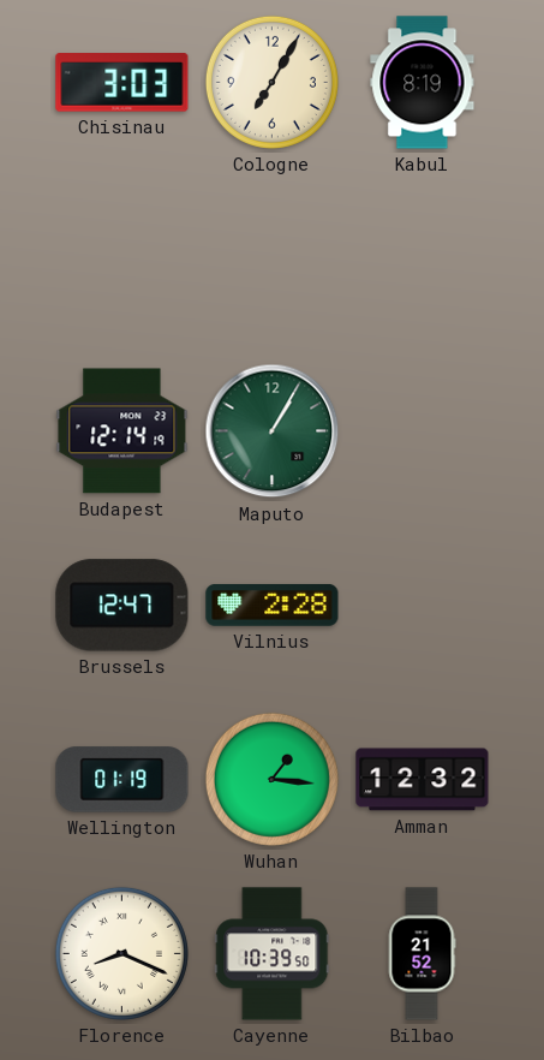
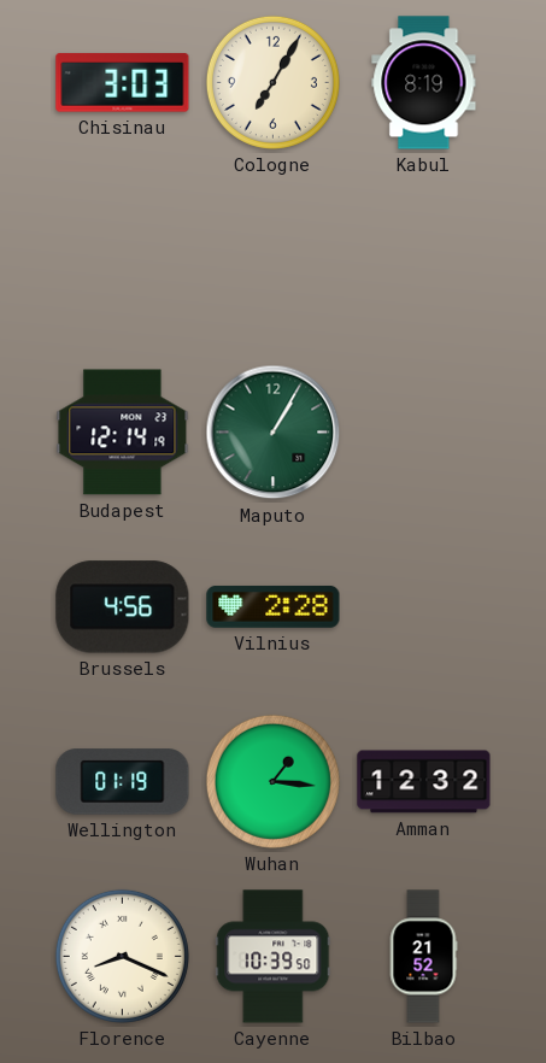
Brussels: 12:47 -> 4:56 (123, 607)
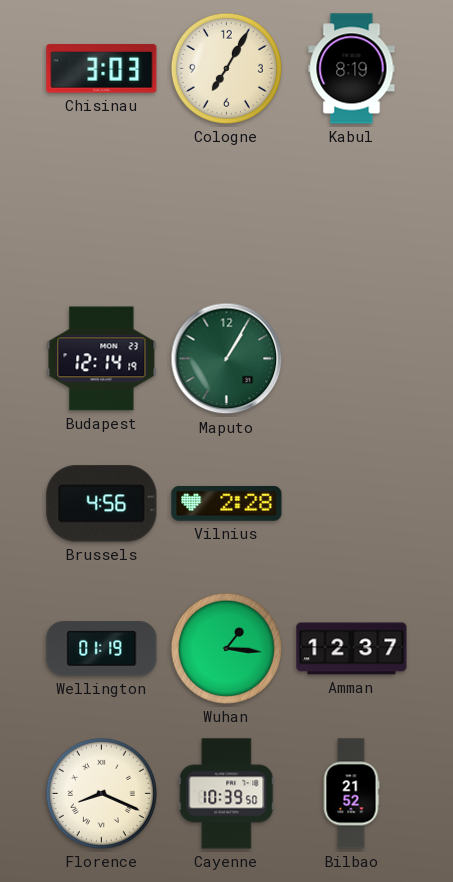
Amman: 12:32 -> 12:37 (352, 649)
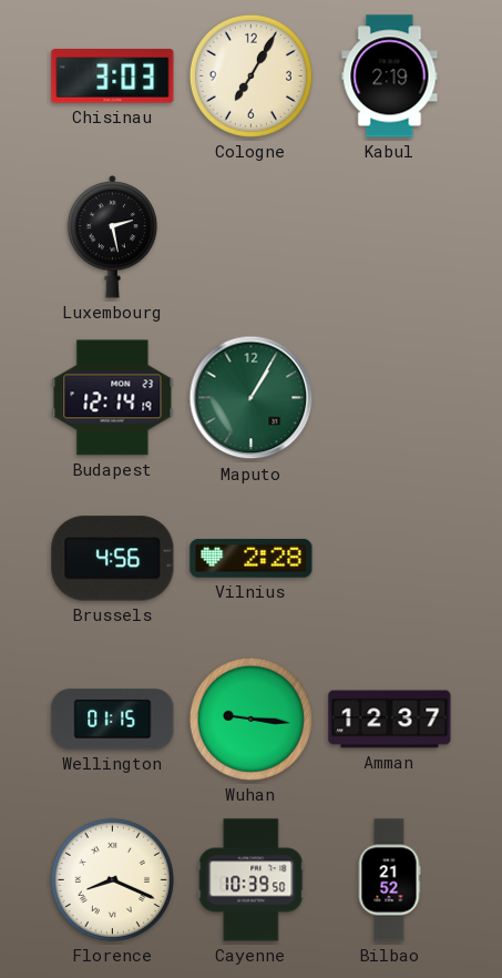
Kabul: 8:19 -> 2:19 (390, 77)
Luxembourg: none -> 2:28 (113, 237)
Wellington: 01:19 -> 01:15 (113, 720)
Wuhan: 1:16 -> 9:16 (250, 719)
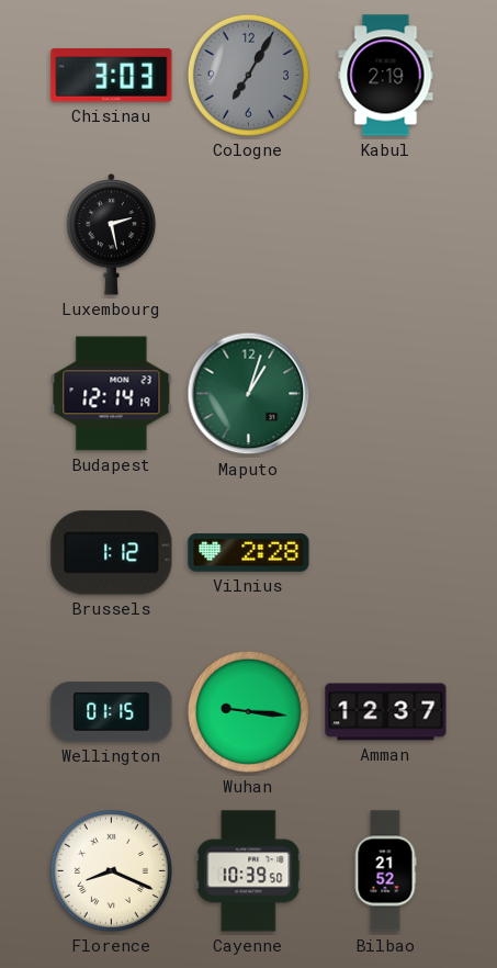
Cologne dial: cream -> grey (248, 75)
Maputo: 1:05 -> 1:03 (249, 394)
Brussels: 4:56 -> 1:12 (112, 553)
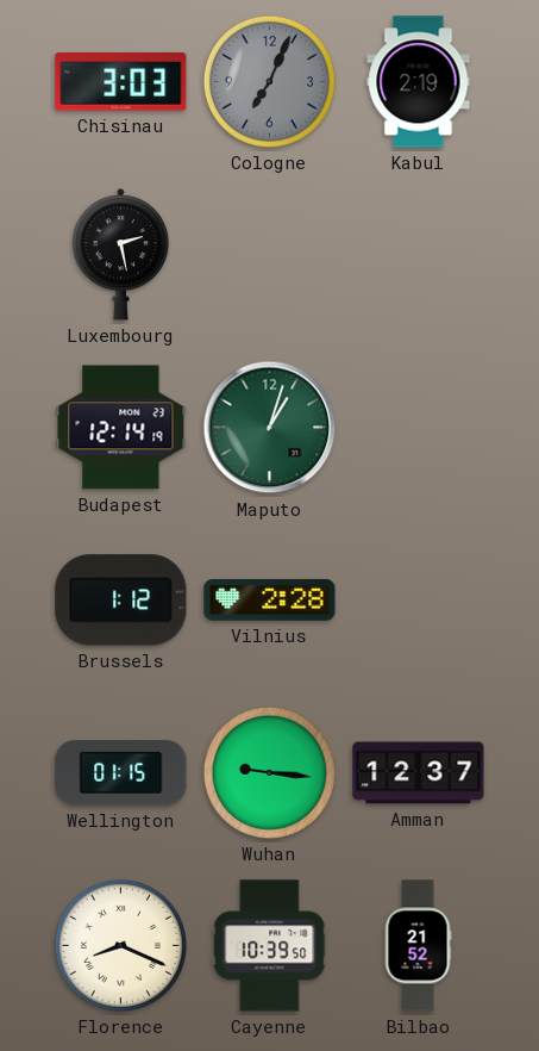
Cologne: 7:05 -> 7:04 (269, 81)
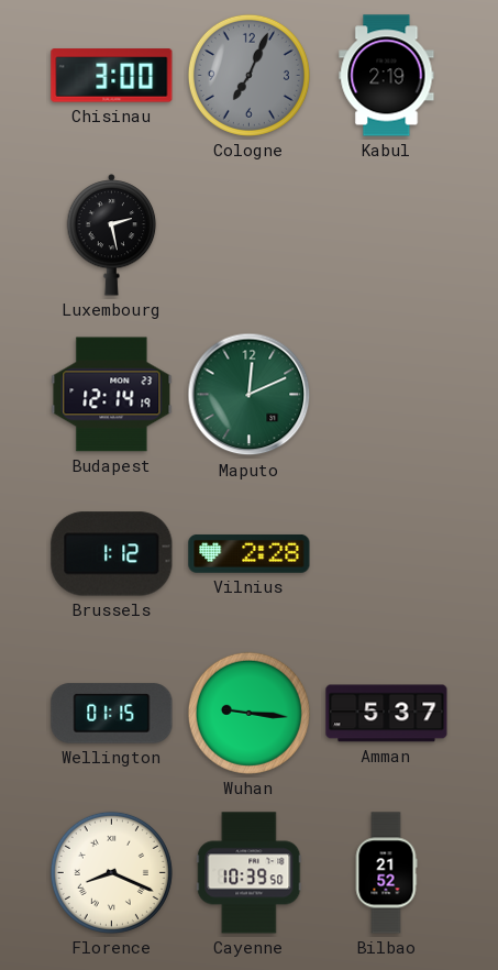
Chisinau: 3:03 -> 3:00 (112, 76)
Maputo: 1:03 -> 12:11 (250, 395)
Amman: 12:37 -> 5:37 (387, 714)
